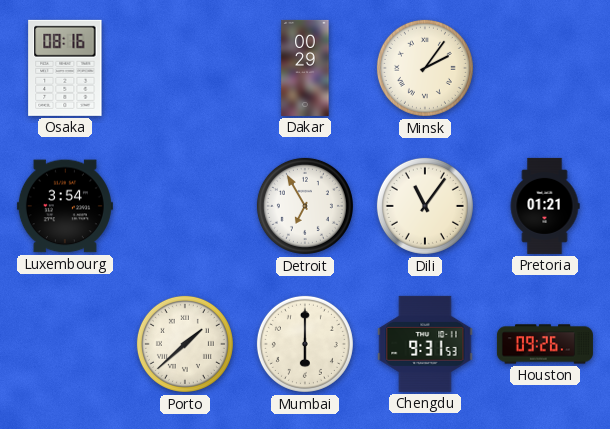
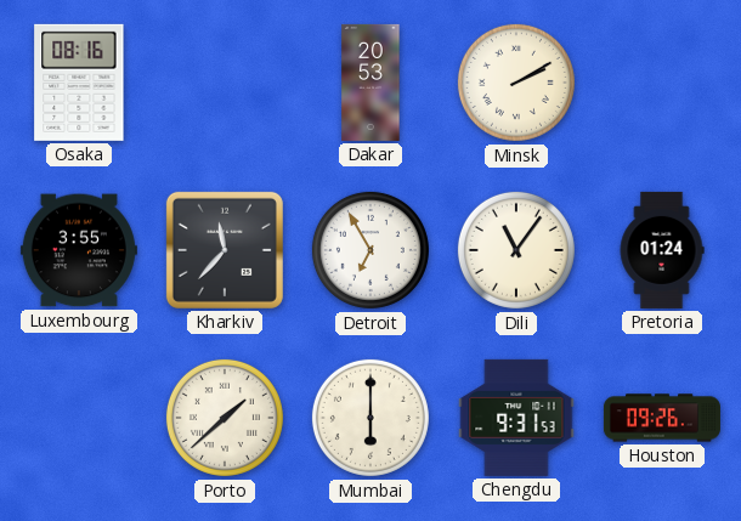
Dakar: 00:29 -> 20:53 (370, 83)
Minsk: 2:06 -> 2:10 (516, 83)
Luxembourg: 3:54 -> 3:55 (79, 250)
Kharkiv: none -> 11:37 (225, 250)
Pretoria: 01:21 -> 01:24 (662, 250)
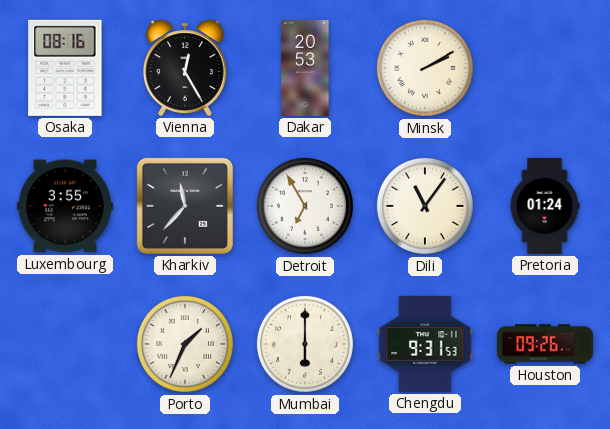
Vienna: none -> 12:25 (185, 68)
Porto: 1:38 -> 1:34 (185, 344)
